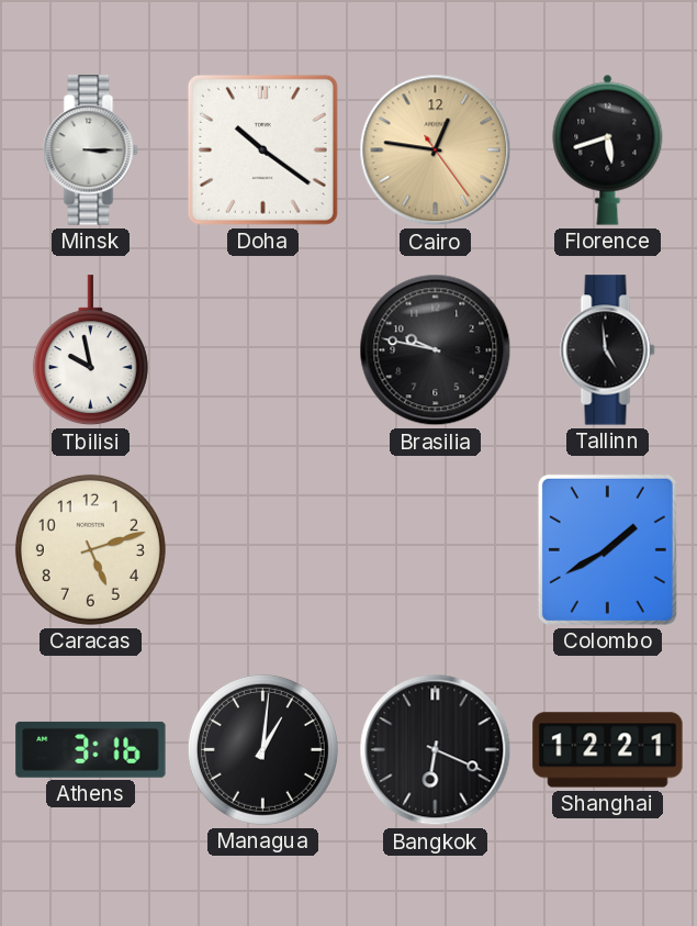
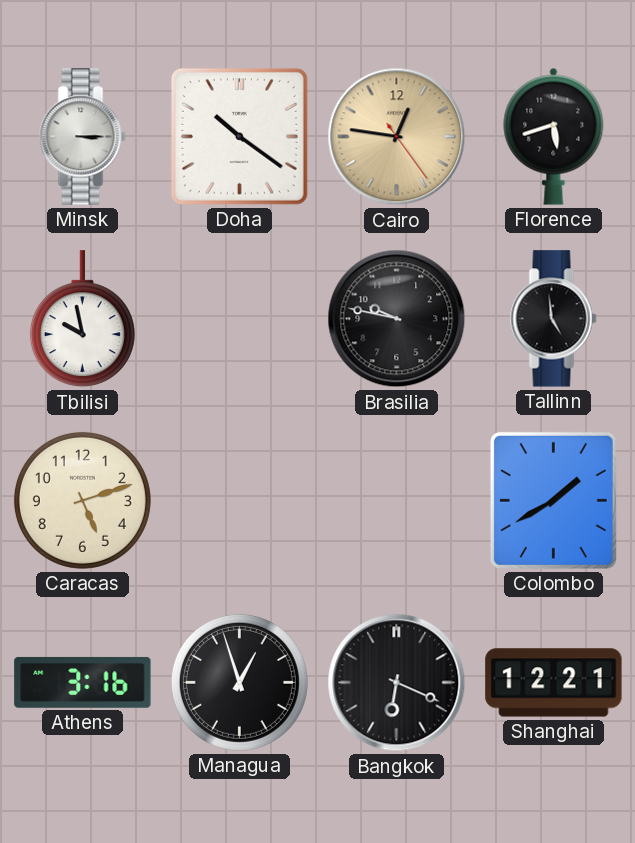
Managua: 1:01 -> 12:57 (239, 682)
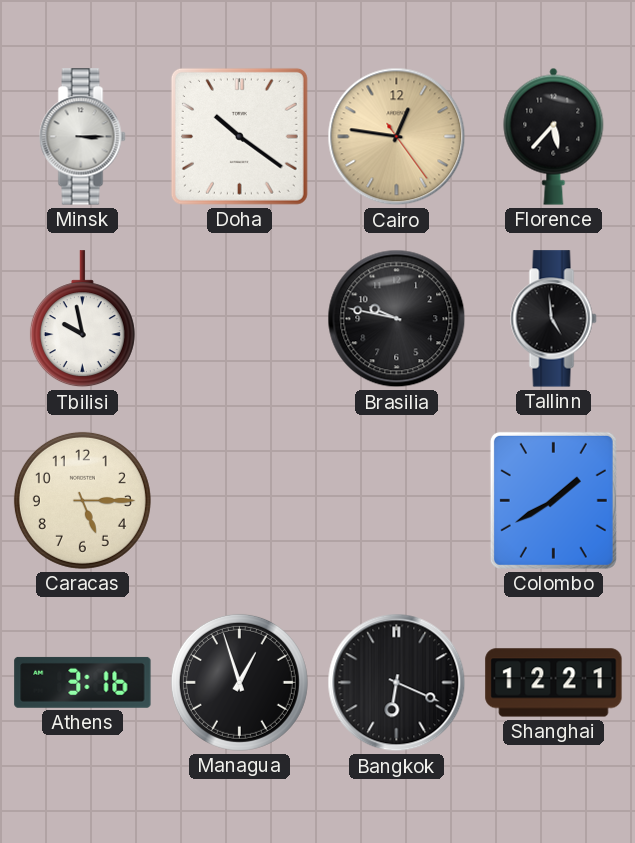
Florence: 5:42 -> 5:37 (554, 136)
Caracas: 5:12 -> 5:15 (82, 500)
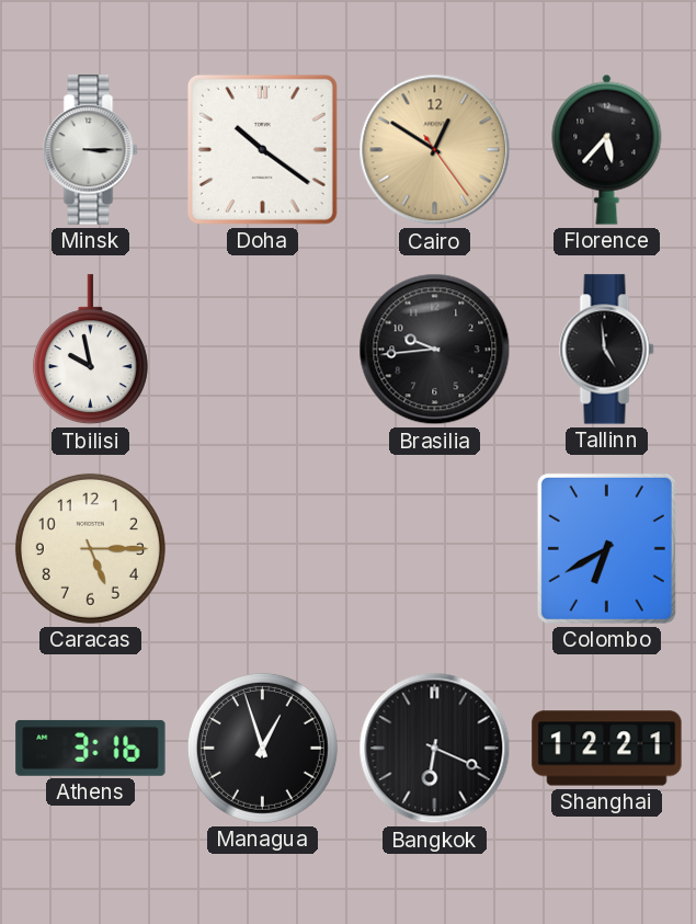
Cairo: 12:46 -> 12:50 (435, 150)
Brasilia: 9:47 -> 9:44 (435, 350)
Colombo: 1:40 -> 6:40 (606, 548)
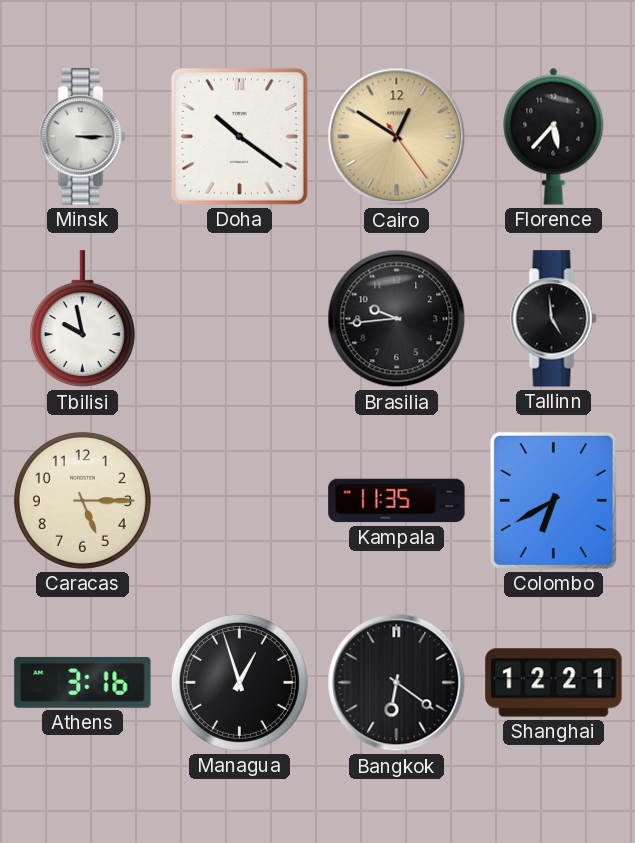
Kampala: none -> 11:35 (397, 501)
Bangkok: 6:19 -> 6:21 (397, 683)
